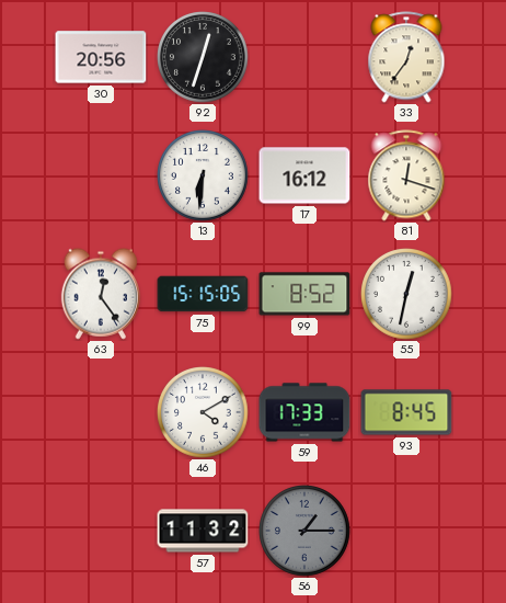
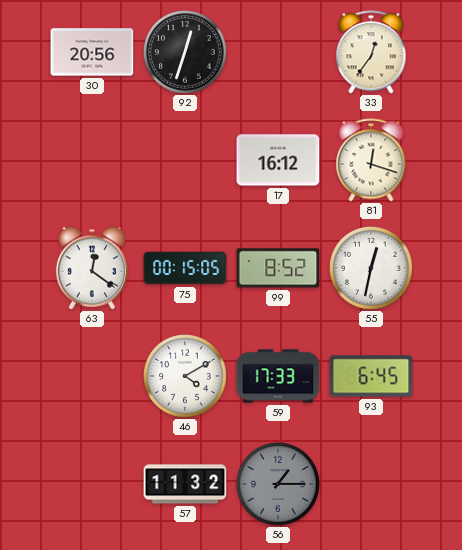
13: 6:31 -> none (204, 177)
63: 12:24 -> 12:21 (92, 268)
75: 15:15 -> 00:15 (185, 268)
93: 8:45 -> 6:45 (371, 376)
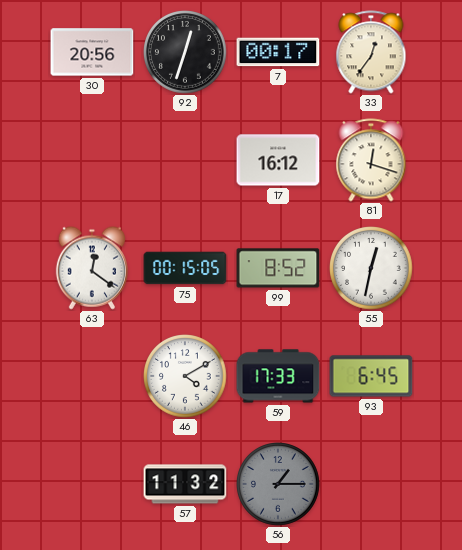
7: none -> 00:17 (278, 52)
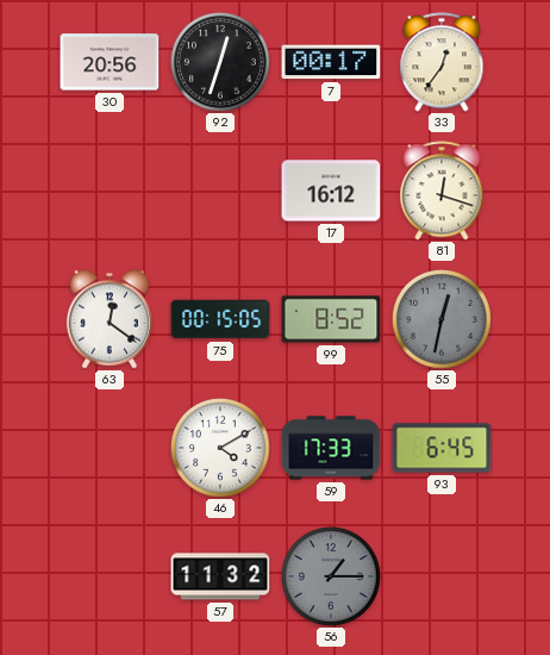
55 dial: white -> grey (443, 320)
